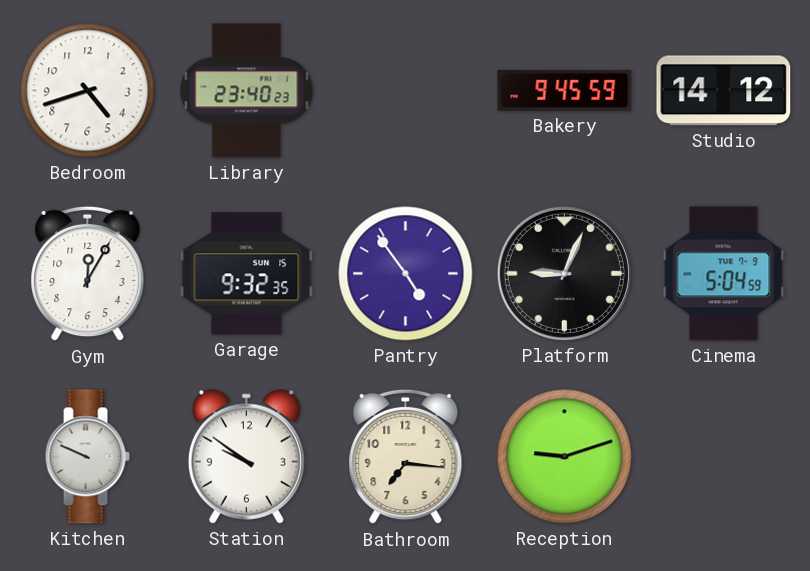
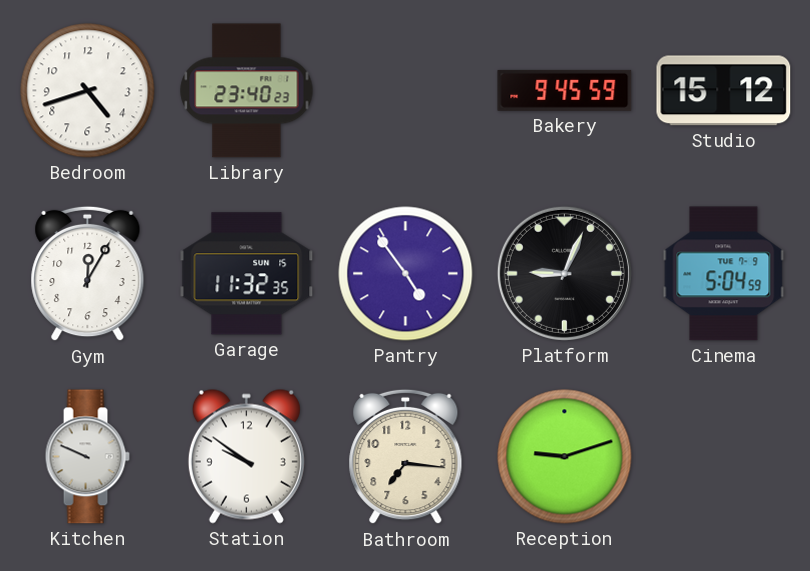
Studio: 14:12 -> 15:12 (724, 91)
Garage: 9:32 -> 11:32 (247, 274)
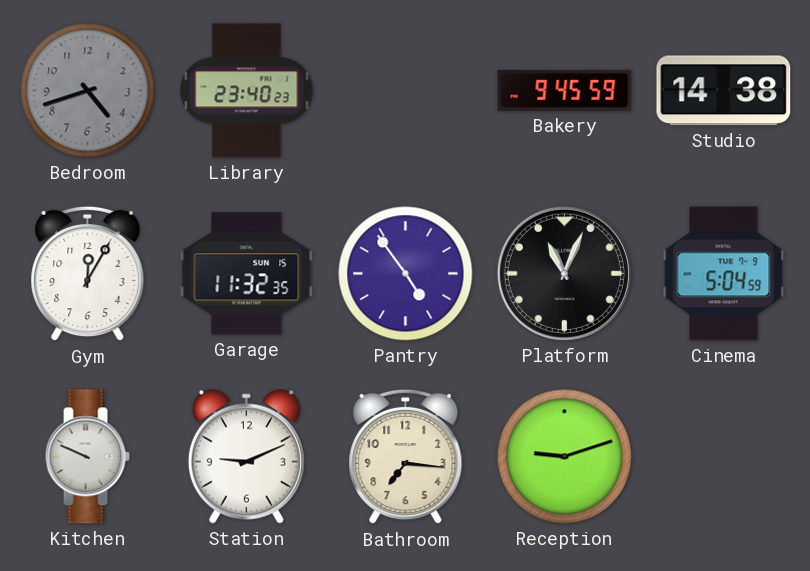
Bedroom dial: white -> grey (88, 91)
Studio: 15:12 -> 14:38 (724, 91)
Platform: 9:04 -> 11:04 (564, 273)
Station: 9:51 -> 9:11 (246, 456)
